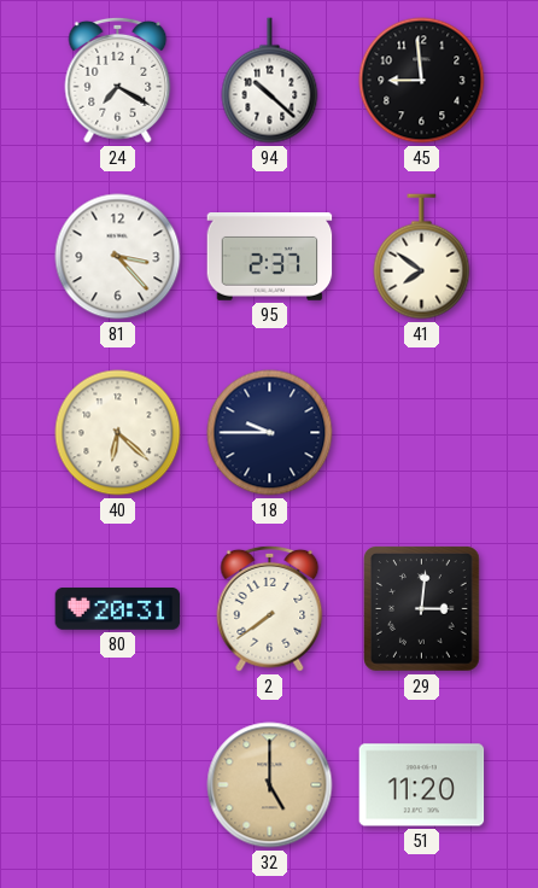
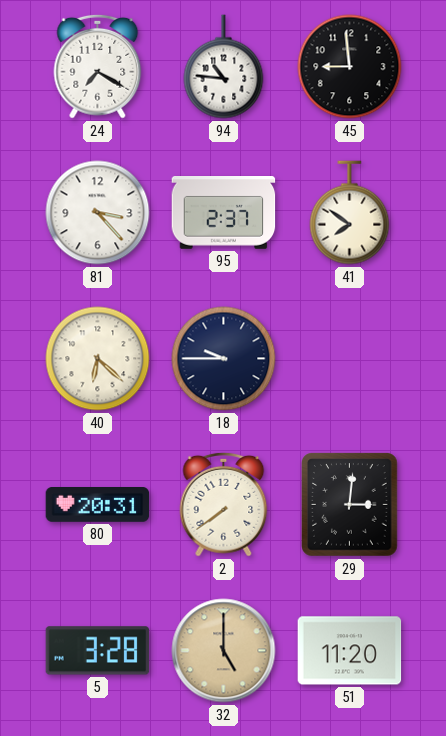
94: 10:22 -> 10:46 (224, 67)
5: none -> 3:28 (98, 651)
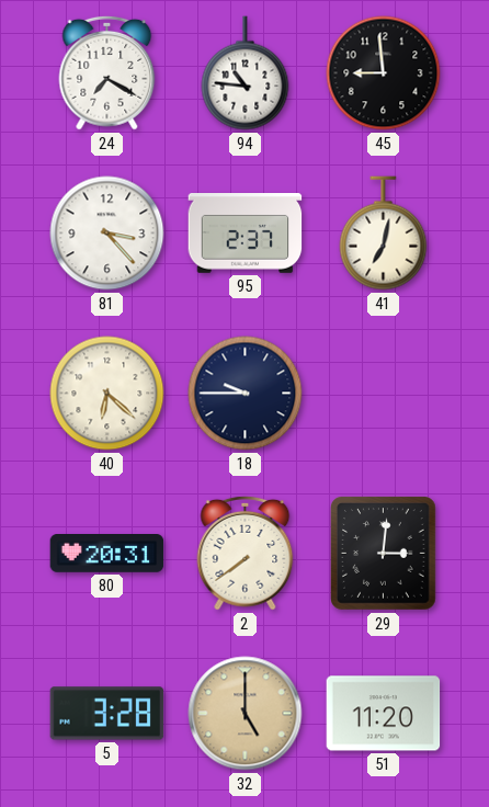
41: 7:51 -> 7:02 (384, 234)
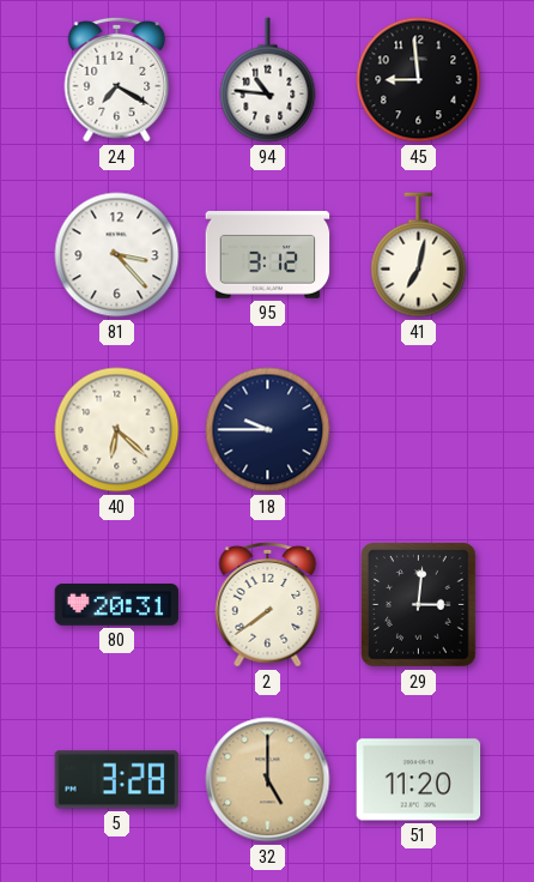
95: 2:37 -> 3:12 (268, 255)
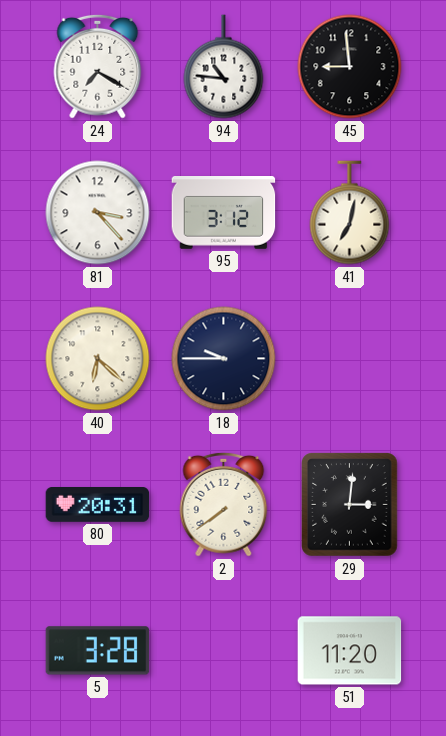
32: 5:00 -> none (268, 780)
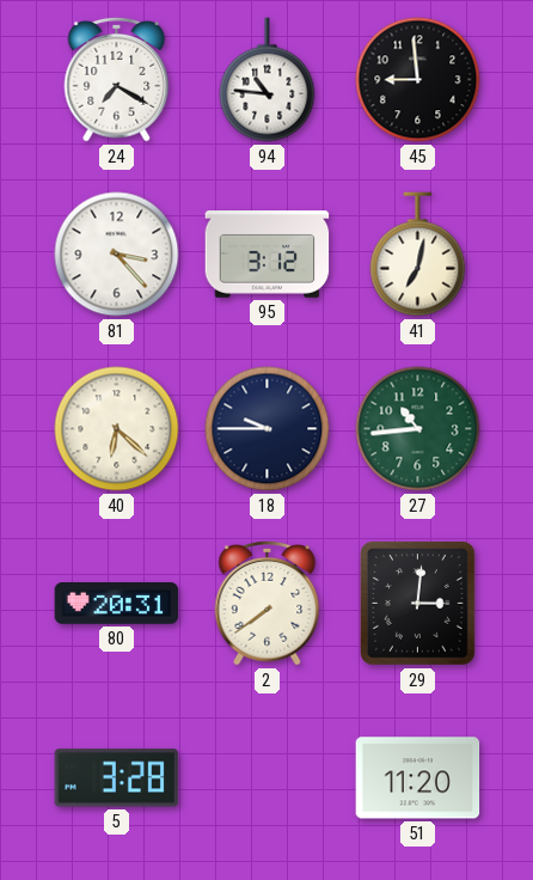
27: none -> 10:44 (418, 429)
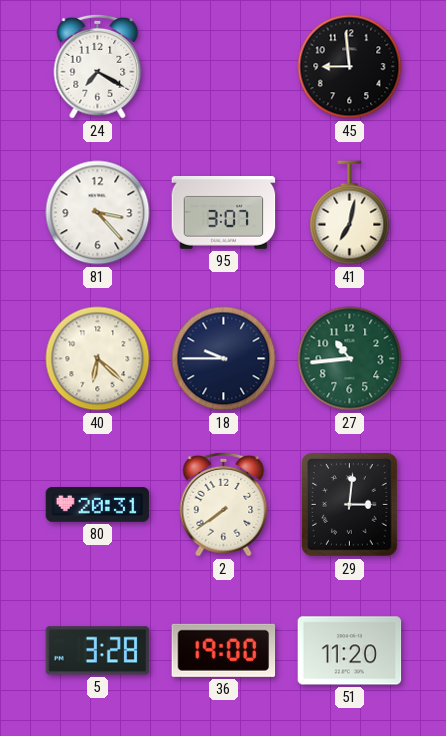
94: 10:46 -> none (268, 80)
95: 3:12 -> 3:07 (224, 213)
36: none -> 19:00 (224, 650)
